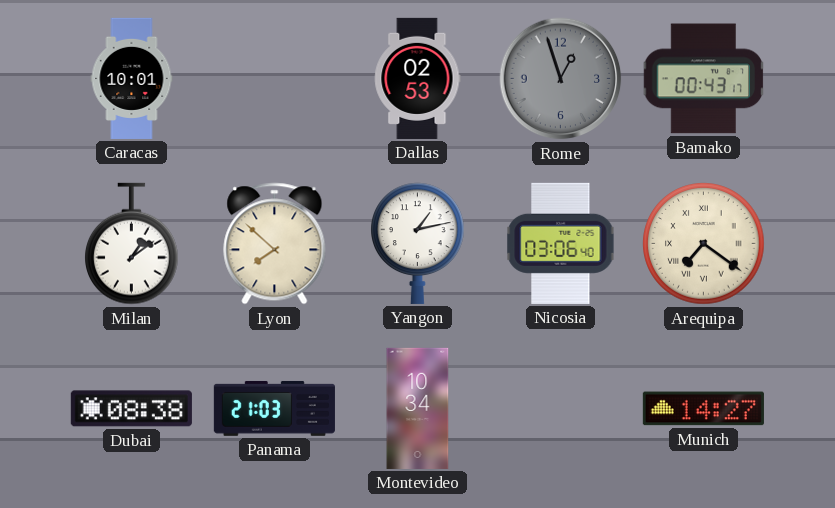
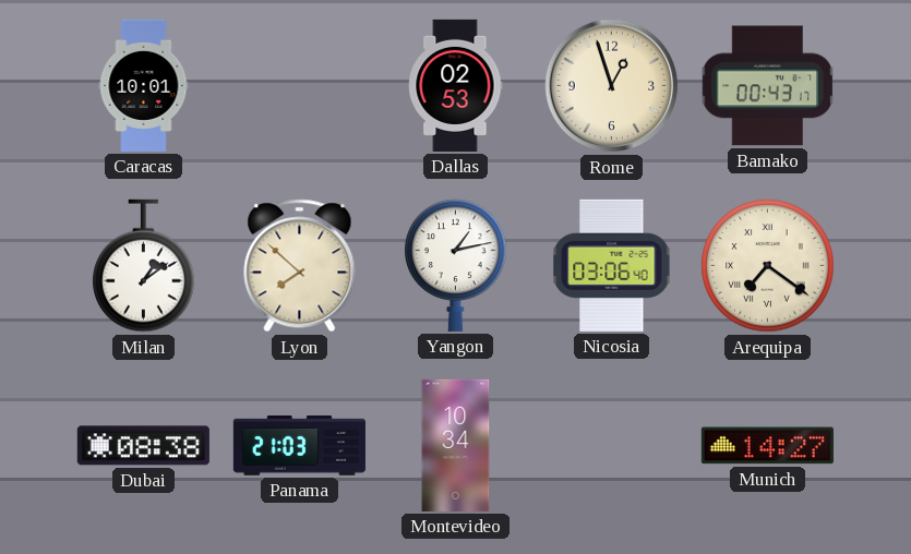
Rome dial: grey -> cream (612, 86)
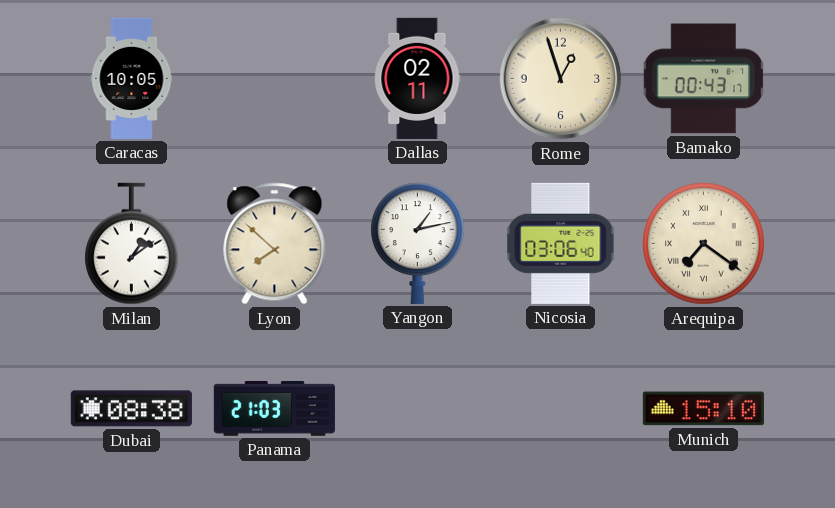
Caracas: 10:01 -> 10:05 (132, 78)
Dallas: 02:53 -> 02:11 (417, 78)
Montevideo: 10:34 -> none (456, 445)
Munich: 14:27 -> 15:10 (703, 409)
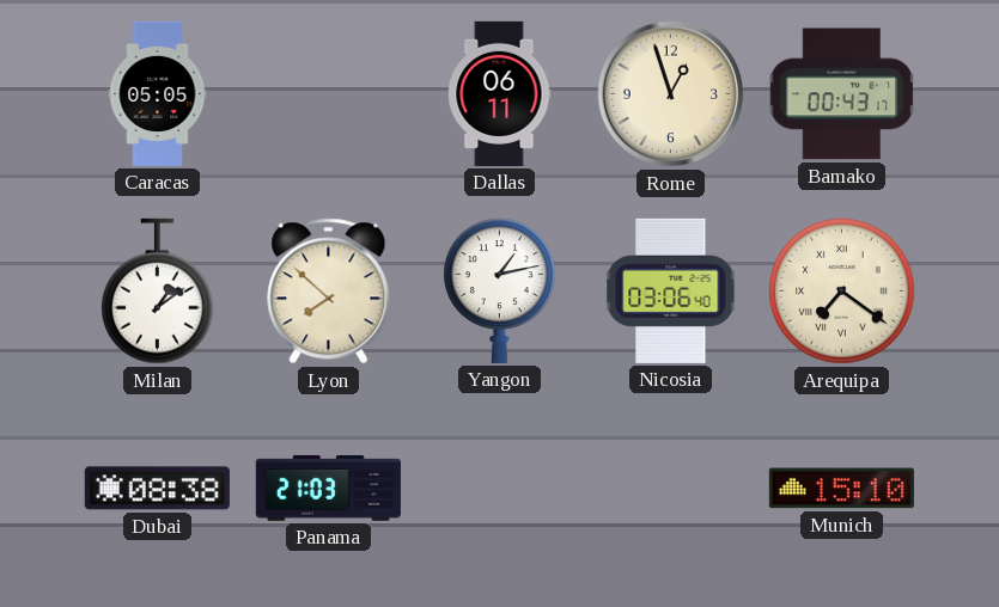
Caracas: 10:05 -> 05:05 (158, 93)
Dallas: 02:11 -> 06:11 (499, 93)
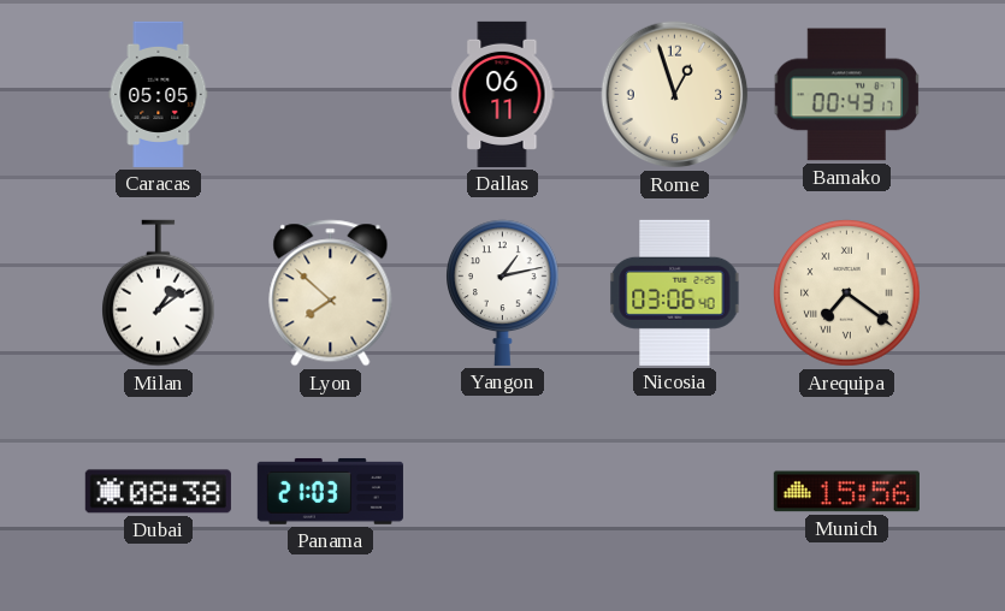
Munich: 15:10 -> 15:56 (846, 492)
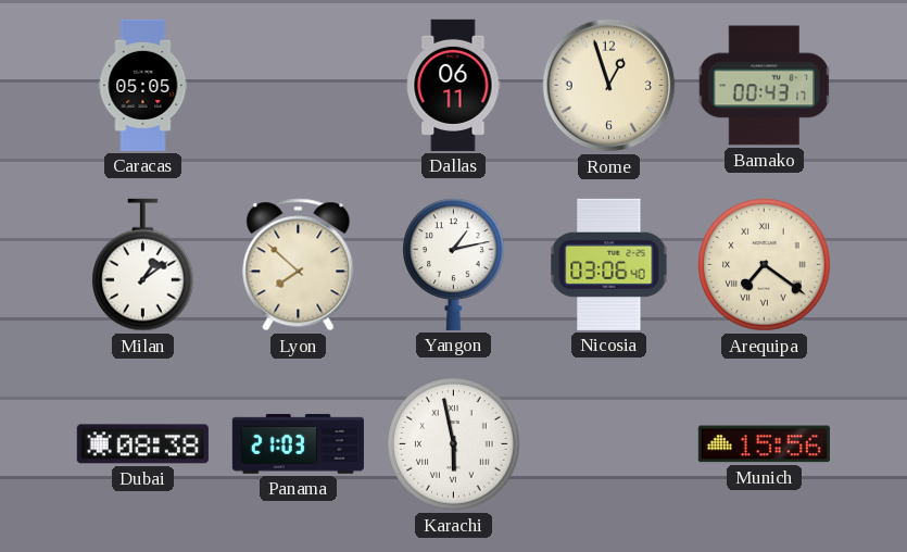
Karachi: none -> 5:58 (454, 444)
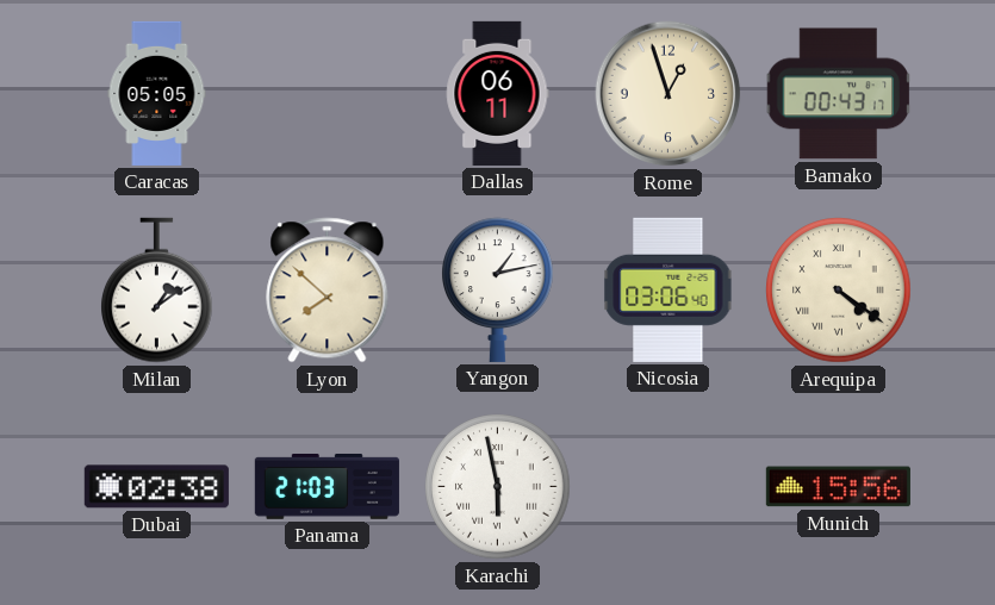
Arequipa: 7:21 -> 4:21 (839, 291)
Dubai: 08:38 -> 02:38 (156, 487)
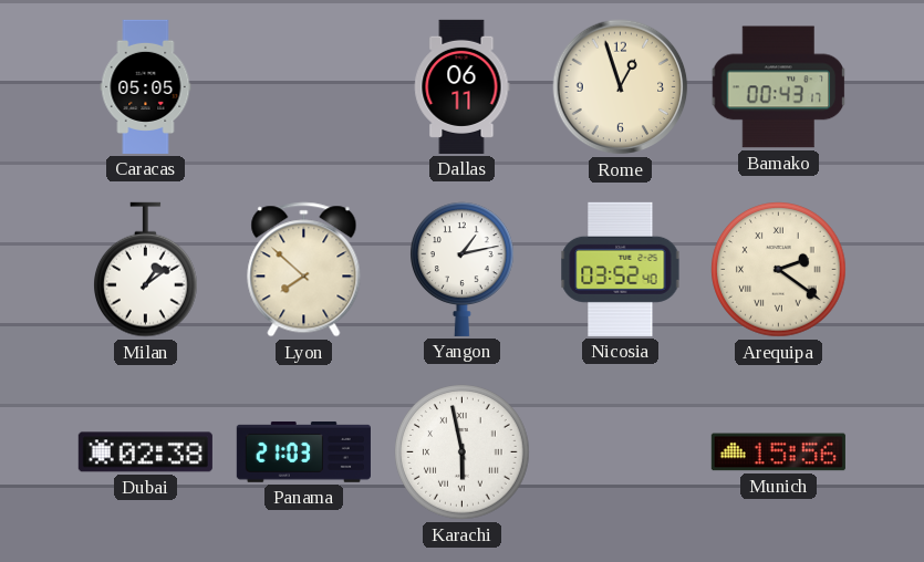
Nicosia: 03:06 -> 03:52 (621, 269)
Arequipa: 4:21 -> 2:21 (779, 270)
